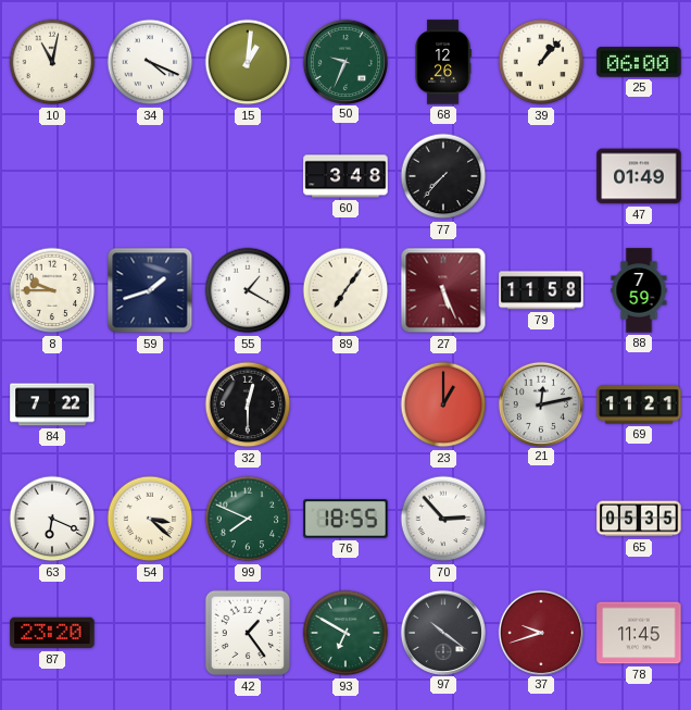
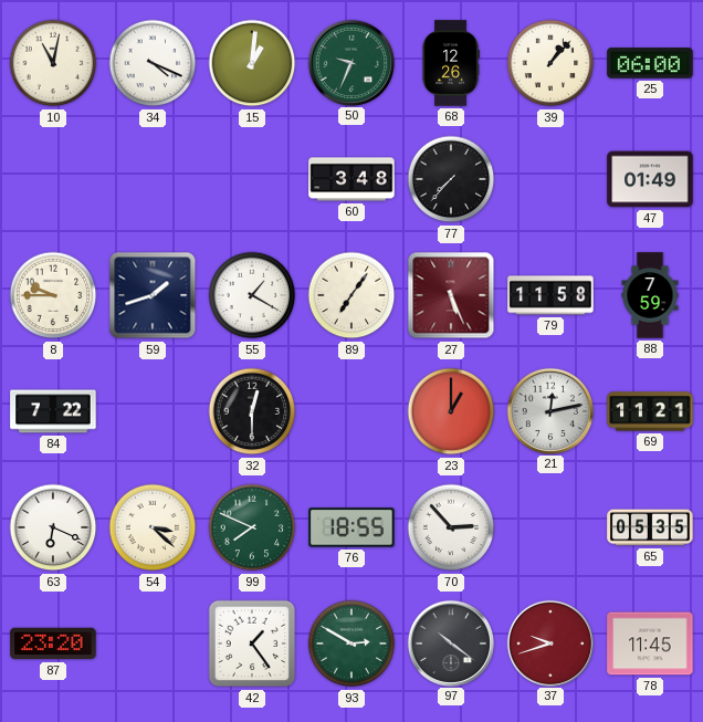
93: 6:50 -> 2:50 (351, 643)
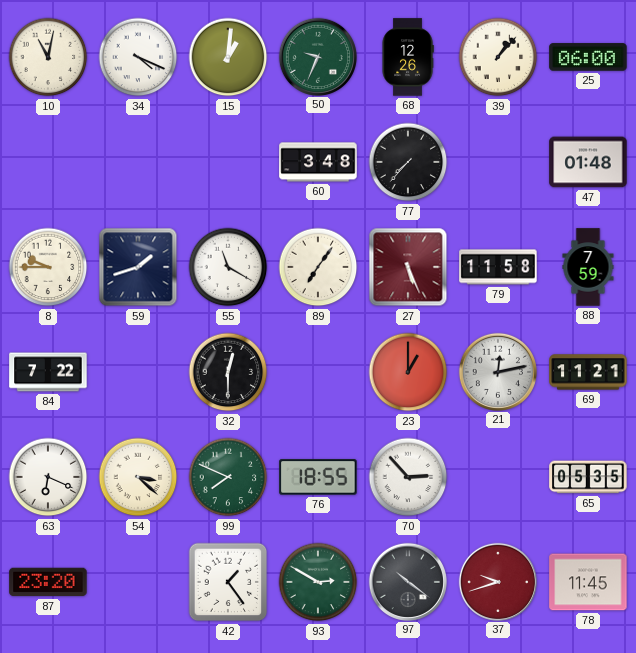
47: 01:49 -> 01:48 (588, 162)
55: 1:20 -> 11:20 (228, 267)
